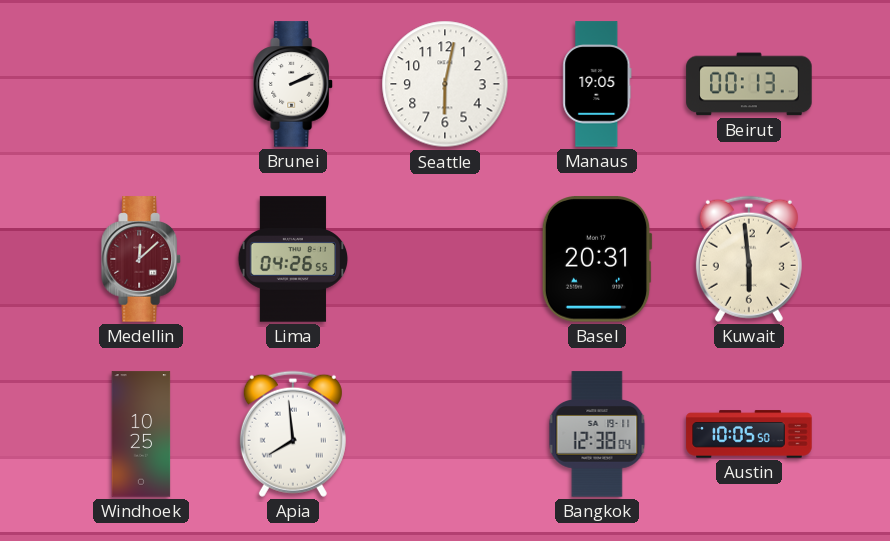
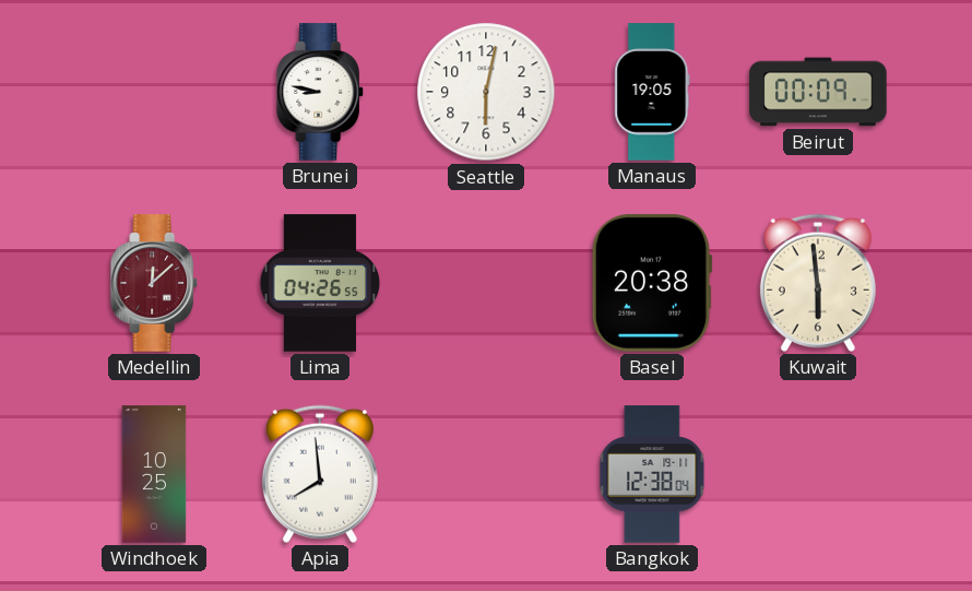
Brunei: 2:11 -> 8:47 (321, 92)
Beirut: 00:13 -> 00:09 (818, 92)
Basel: 20:31 -> 20:38 (652, 283)
Austin: 10:05 -> none (749, 434)
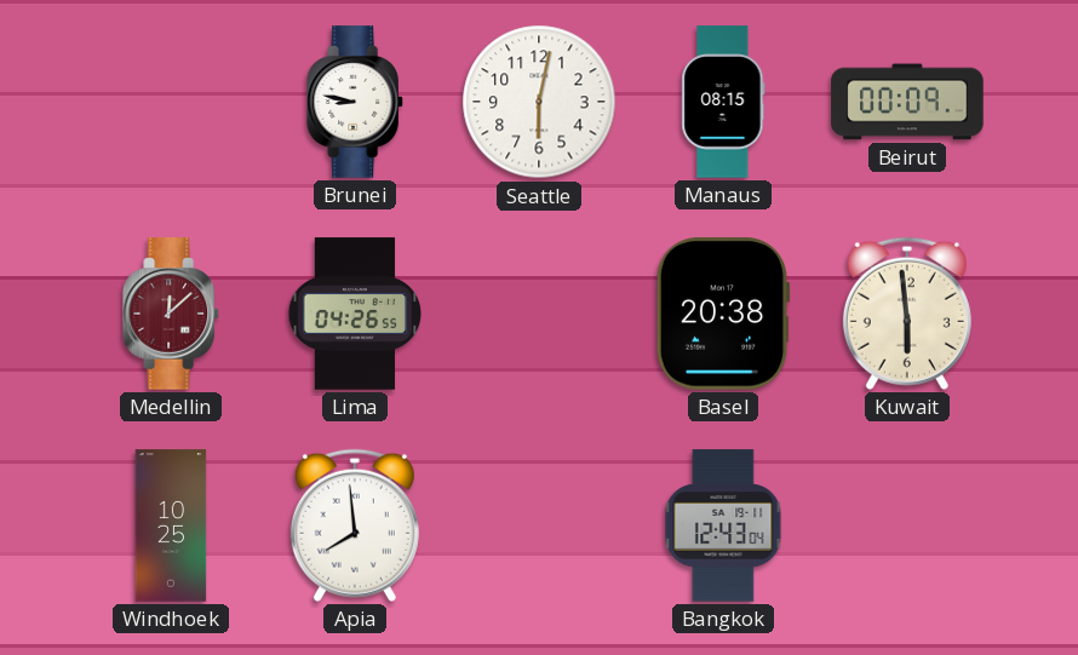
Manaus: 19:05 -> 08:15 (723, 102)
Bangkok: 12:38 -> 12:43 (723, 525)
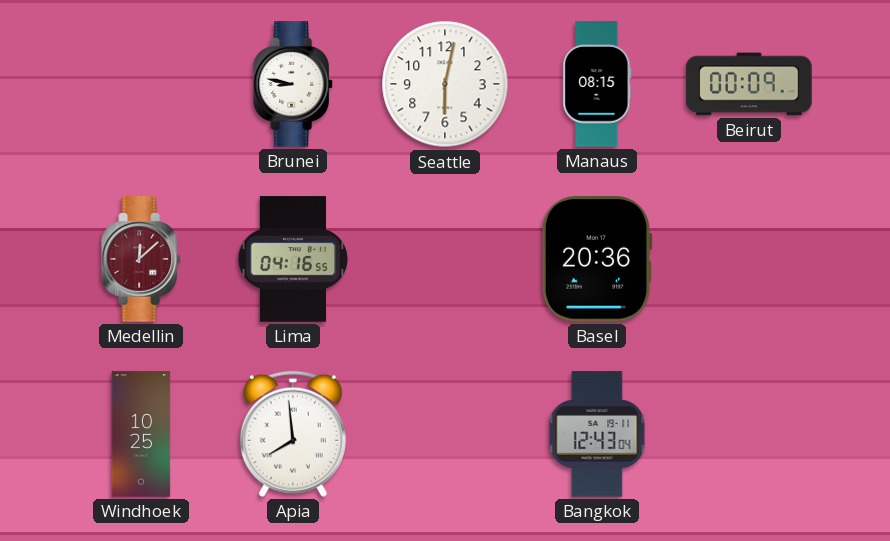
Lima: 04:26 -> 04:16 (293, 259)
Basel: 20:38 -> 20:36 (597, 259)
Kuwait: 5:59 -> none (907, 314)
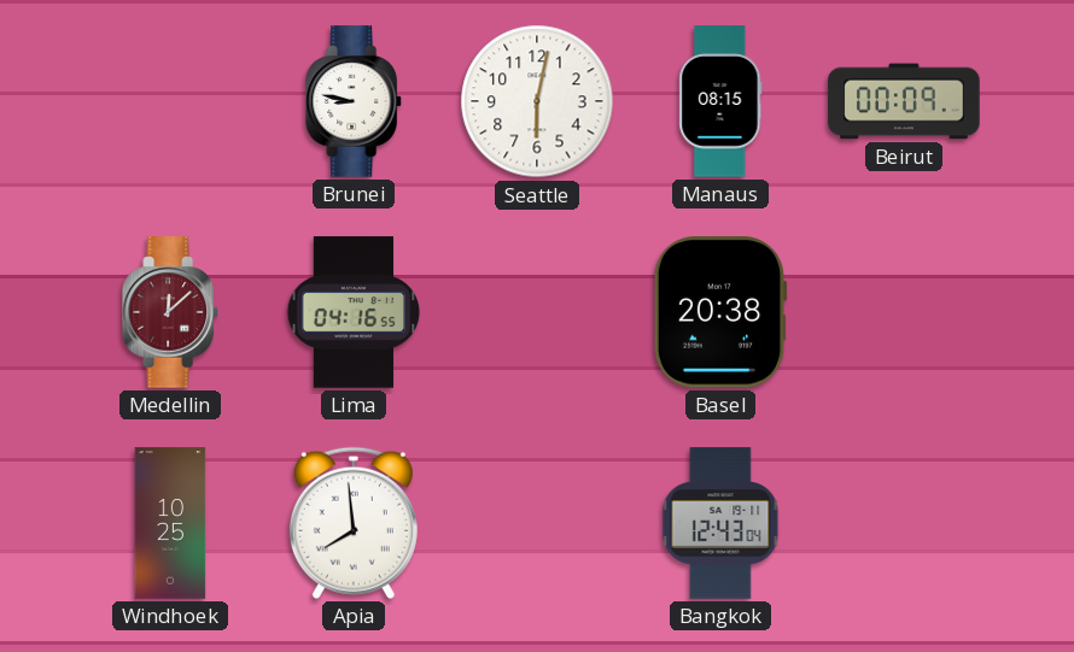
Basel: 20:36 -> 20:38 (720, 312)
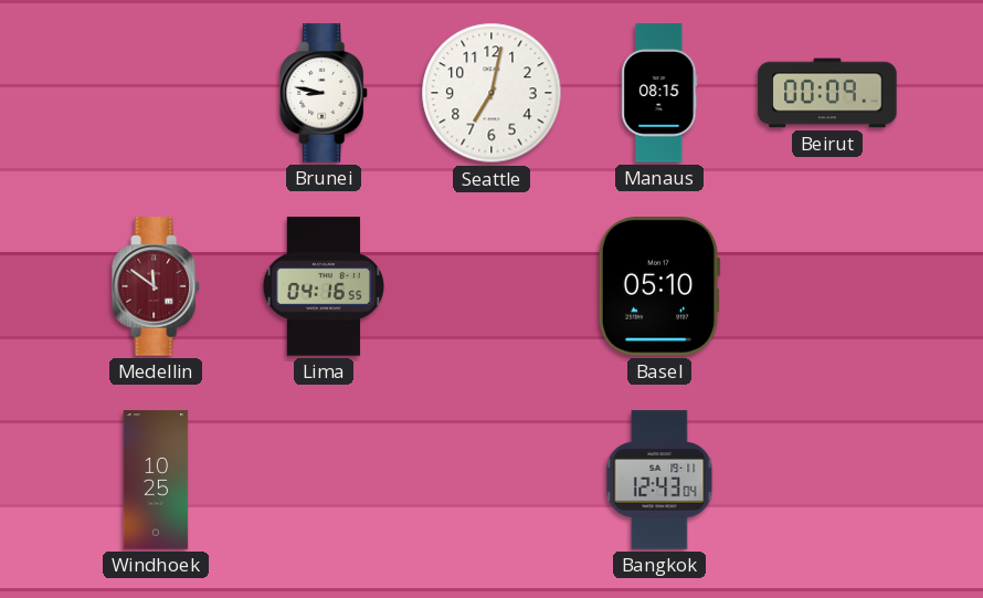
Seattle: 6:02 -> 7:02 (491, 93)
Medellin: 12:08 -> 11:51 (157, 286)
Basel: 20:38 -> 05:10 (659, 286)
Apia: 7:59 -> none (354, 523)
